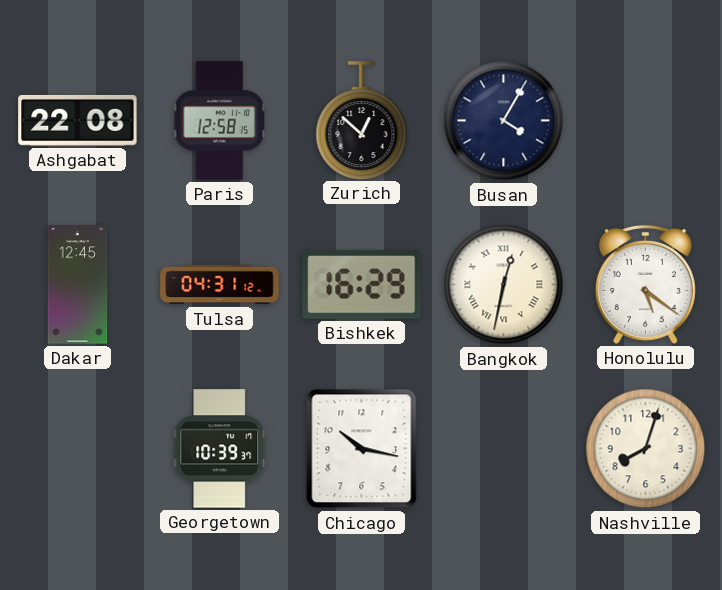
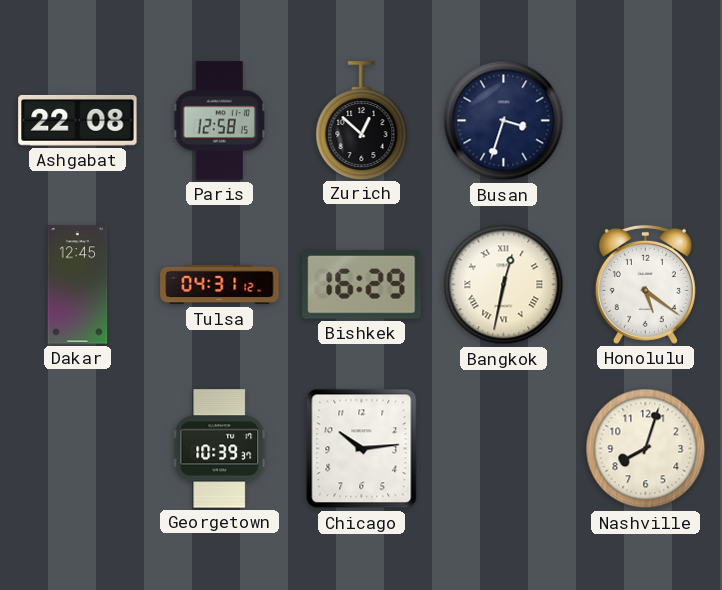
Busan: 4:05 -> 3:33 (504, 121)
Chicago: 10:17 -> 10:14 (362, 449)
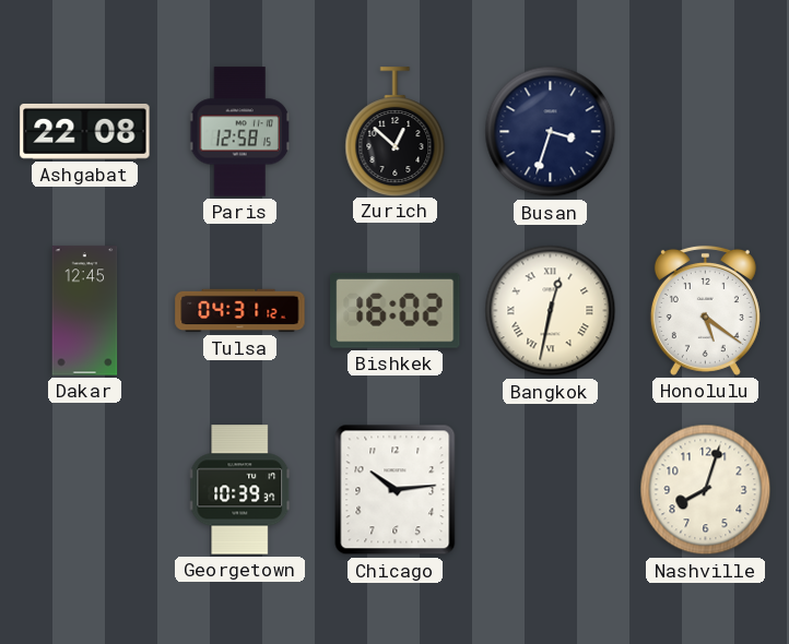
Bishkek: 16:29 -> 16:02 (396, 310)
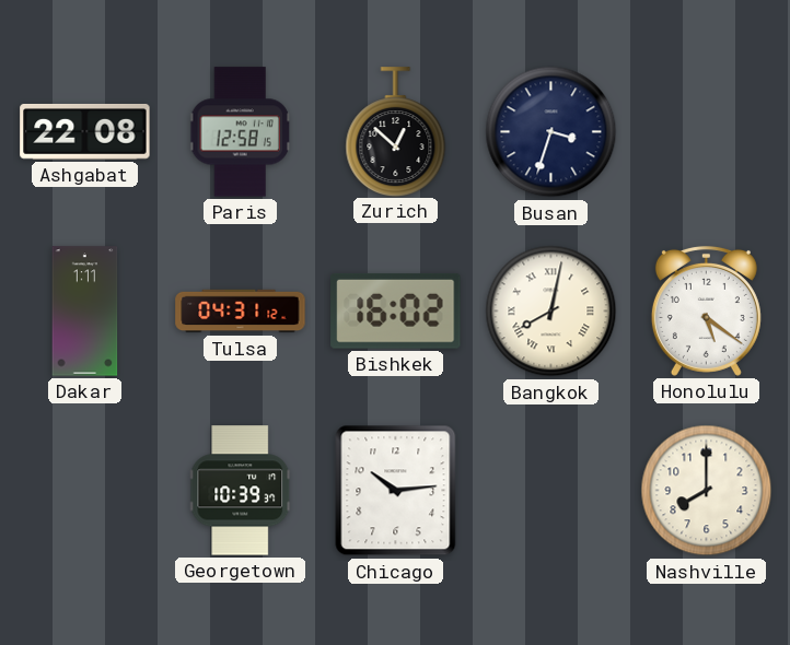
Dakar: 12:45 -> 1:11 (85, 312)
Bangkok: 12:32 -> 8:02 (551, 312)
Nashville: 8:03 -> 8:00 (707, 491)
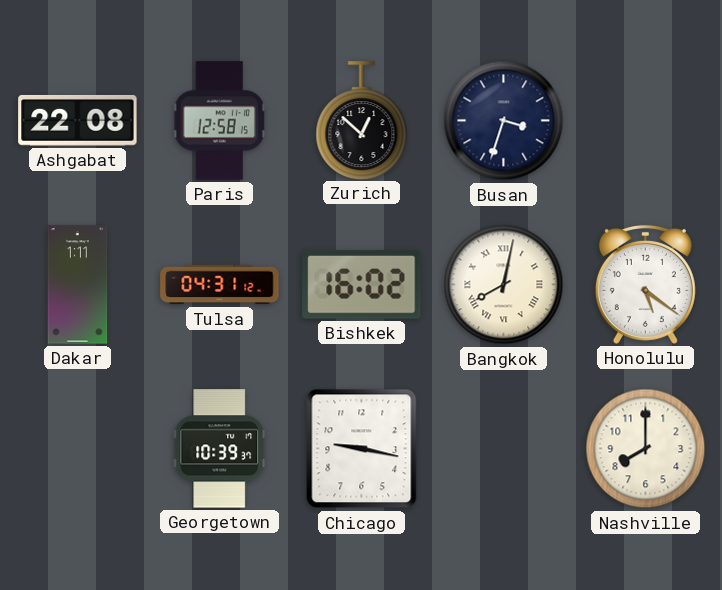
Chicago: 10:14 -> 9:17 (362, 449)
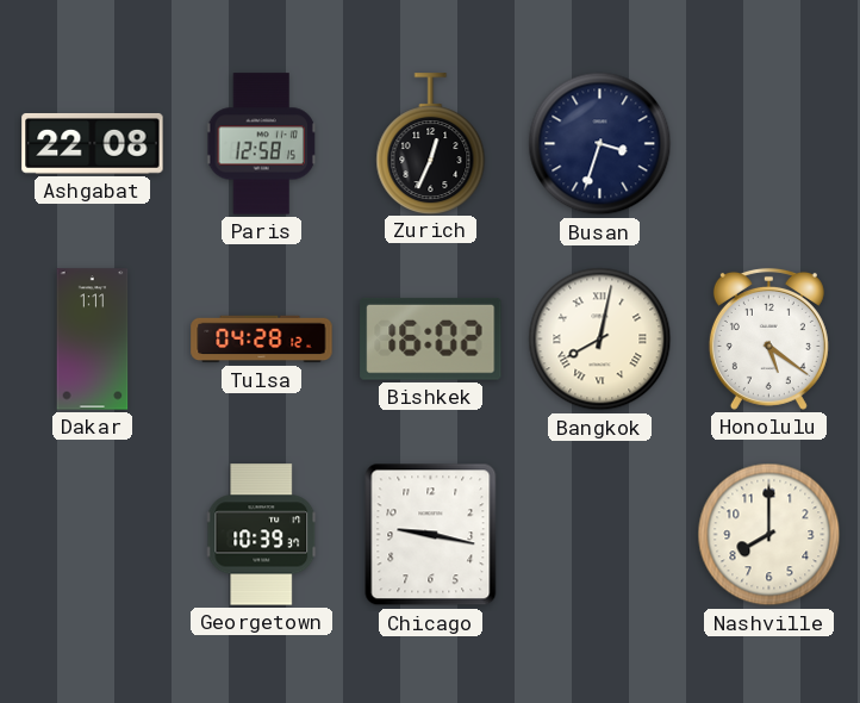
Zurich: 12:52 -> 12:34 (431, 143)
Tulsa: 04:31 -> 04:28 (262, 340)
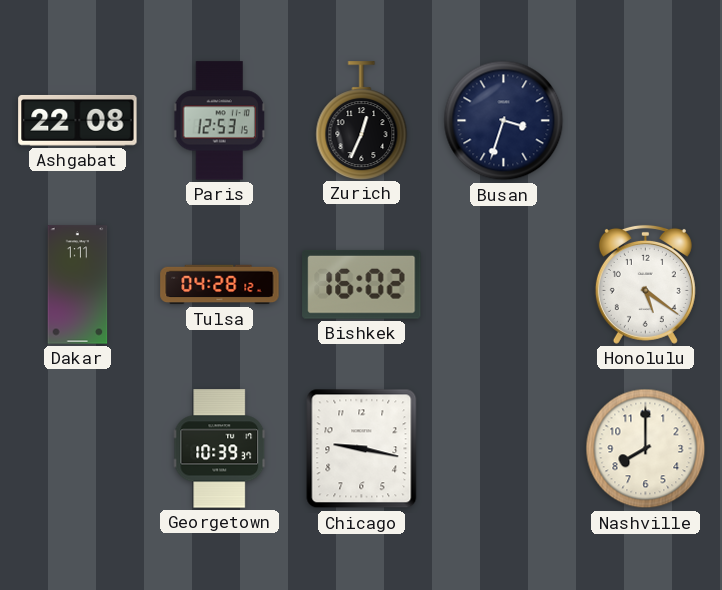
Paris: 12:58 -> 12:53 (220, 121)
Bangkok: 8:02 -> none (600, 340)
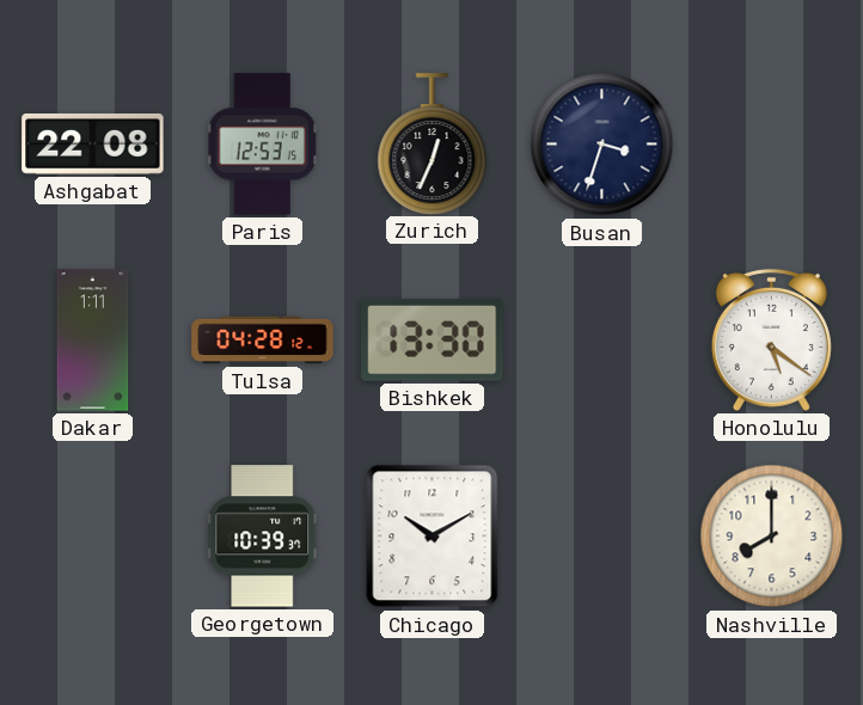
Bishkek: 16:02 -> 13:30 (433, 339)
Chicago: 9:17 -> 10:10 (433, 537)
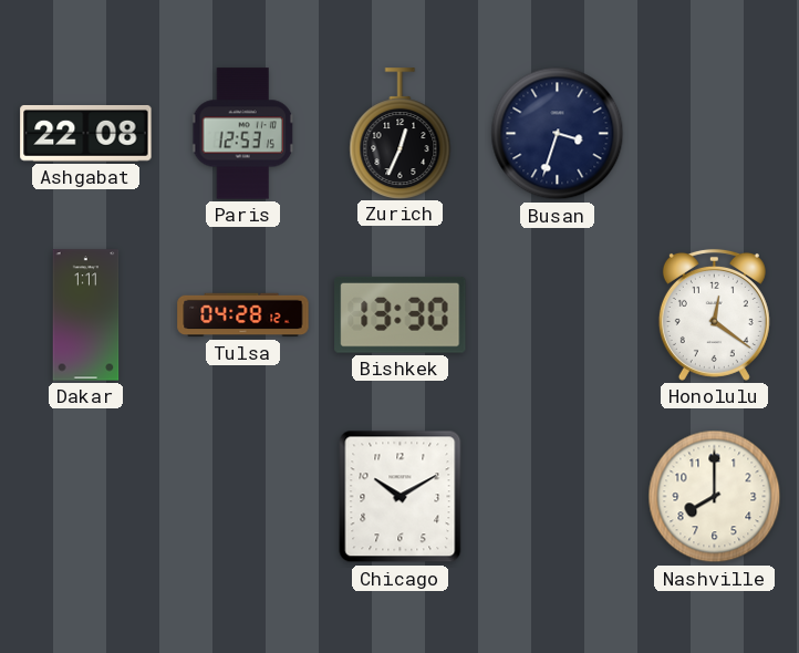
Honolulu: 5:21 -> 12:21 (714, 314)
Georgetown: 10:39 -> none (263, 537)
